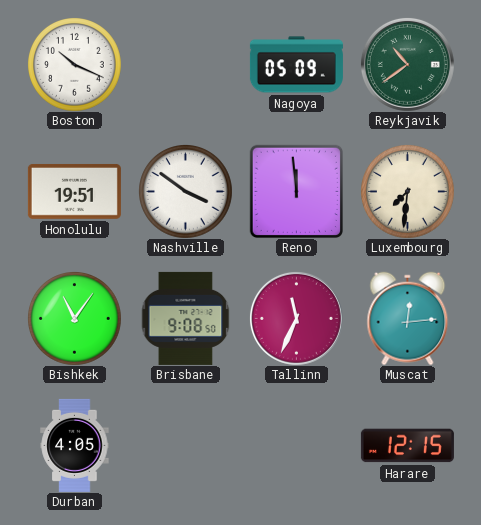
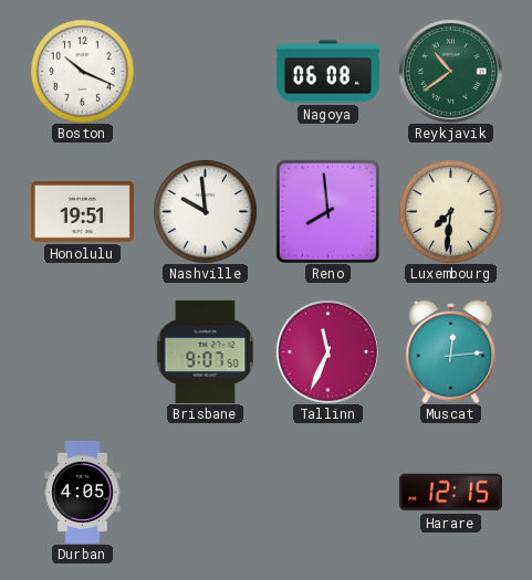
Nagoya: 05:09 -> 06:08 (327, 72)
Nashville: 3:51 -> 9:59 (206, 212)
Reno: 11:59 -> 7:59 (327, 211)
Bishkek: 11:06 -> none (75, 319)
Brisbane: 9:08 -> 9:07 (206, 351)
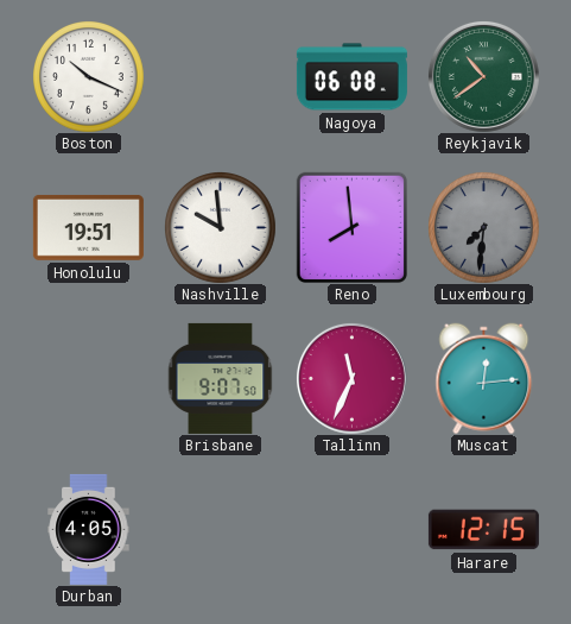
Luxembourg dial: cream -> grey (484, 228)
